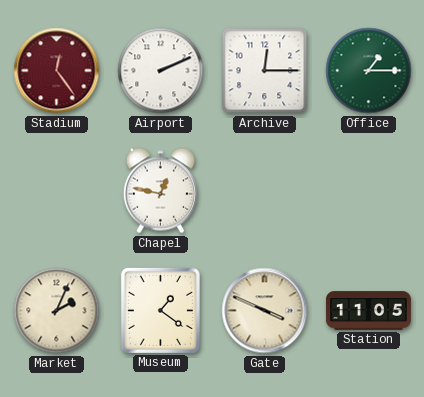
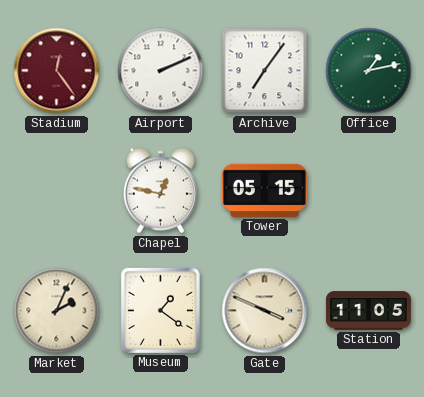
Archive: 12:15 -> 7:06 (265, 71)
Office: 1:15 -> 1:13 (369, 71)
Tower: none -> 05:15 (264, 190)
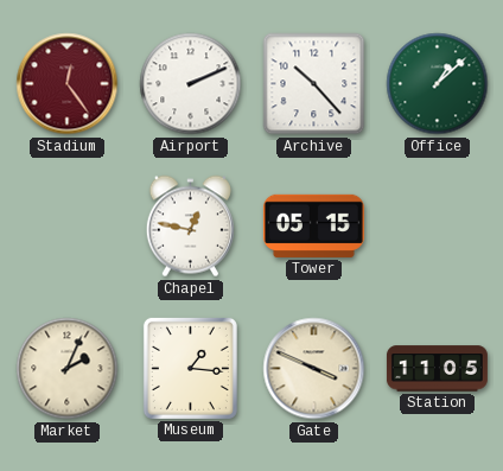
Archive: 7:06 -> 10:23 (314, 84)
Office: 1:13 -> 1:08 (438, 84)
Museum: 1:21 -> 1:16 (190, 368)
